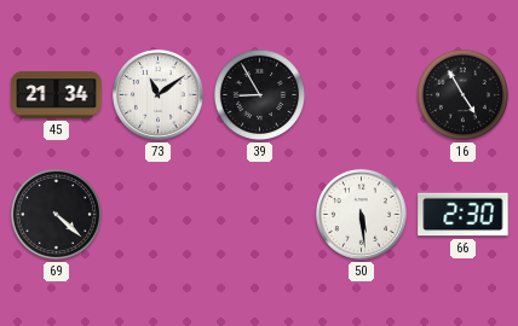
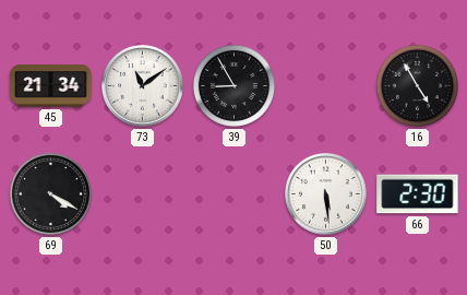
69: 4:22 -> 4:20 (50, 193)
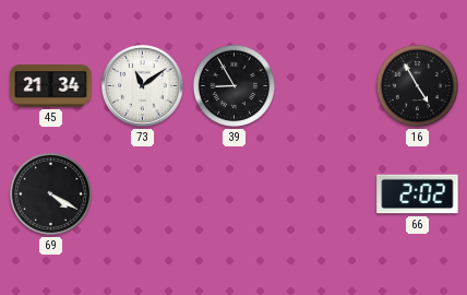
50: 5:29 -> none (326, 194)
66: 2:30 -> 2:02 (418, 194)
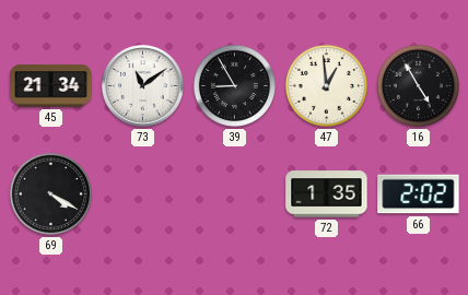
47: none -> 12:59 (326, 85)
72: none -> 1:35 (327, 194)
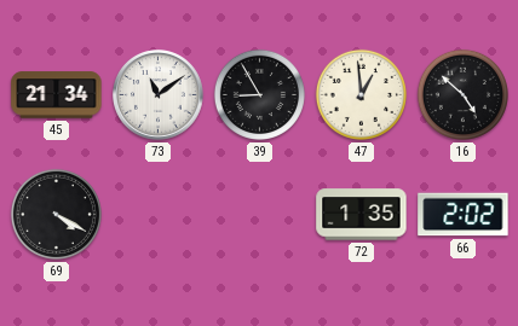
16: 4:55 -> 4:52 (462, 94)
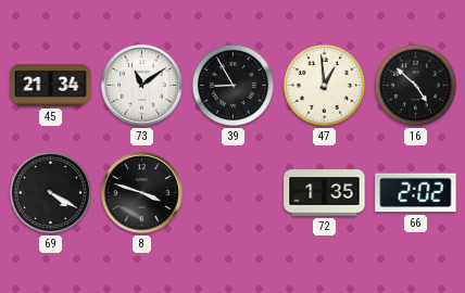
8: none -> 3:48 (142, 193)
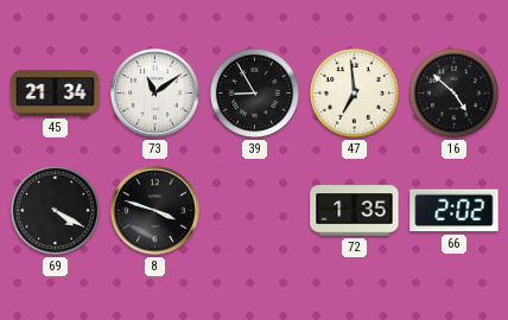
47: 12:59 -> 6:59 (354, 92)
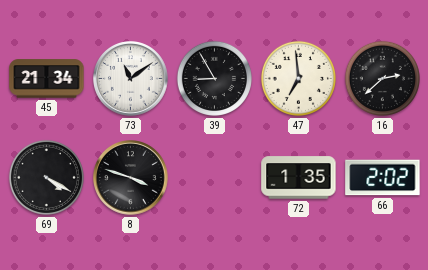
16: 4:52 -> 2:38 (382, 78)
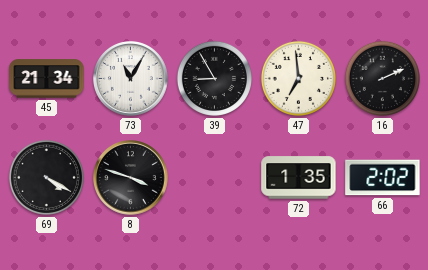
73: 11:09 -> 11:05 (131, 79)
16: 2:38 -> 2:11 (382, 78)
